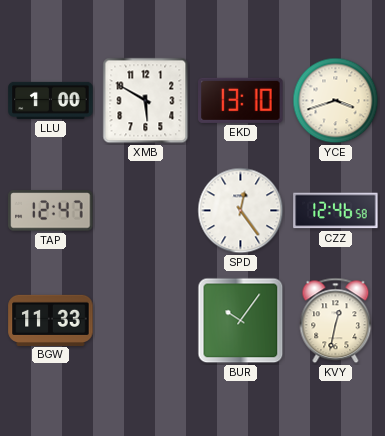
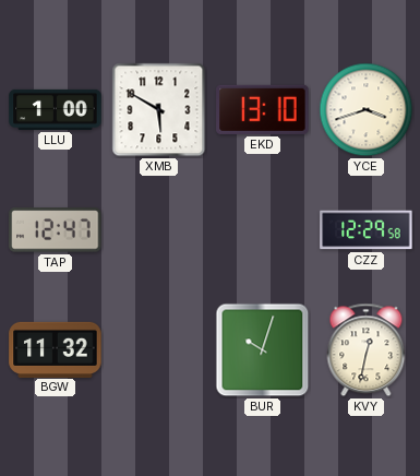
SPD: 12:24 -> none (241, 211)
CZZ: 12:46 -> 12:29 (367, 230)
BGW: 11:33 -> 11:32 (56, 349)
BUR: 10:06 -> 10:03 (263, 350)
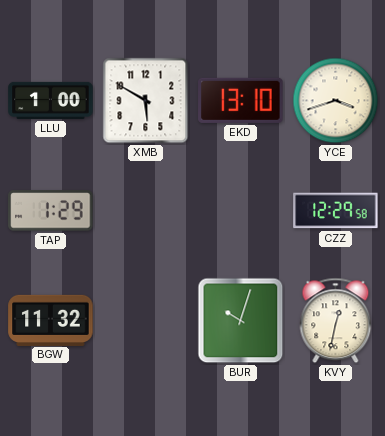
TAP: 12:47 -> 1:29 (51, 211)
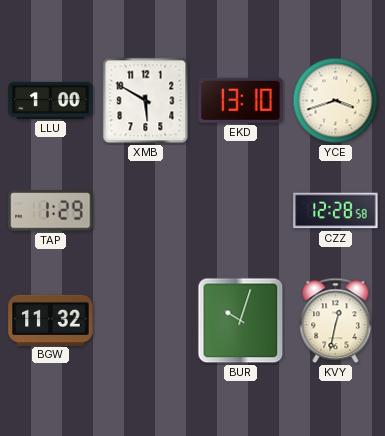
CZZ: 12:29 -> 12:28 (336, 211)
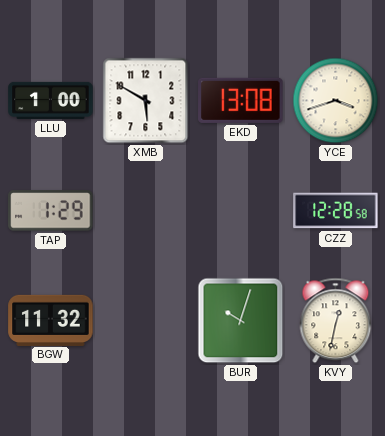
EKD: 13:10 -> 13:08 (241, 100)
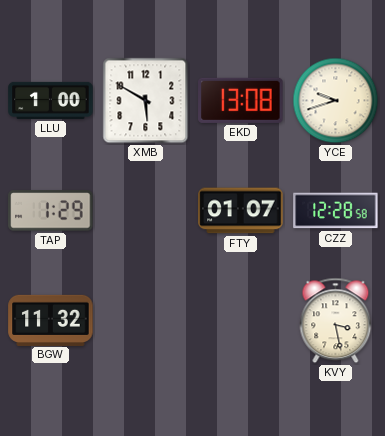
YCE: 3:42 -> 9:42 (336, 101)
FTY: none -> 01:07 (241, 211)
BUR: 10:03 -> none (241, 321)
KVY: 12:32 -> 3:28 (336, 321)
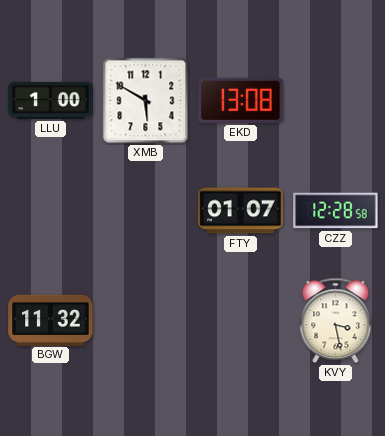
YCE: 9:42 -> none (336, 101)
TAP: 1:29 -> none (51, 211)
